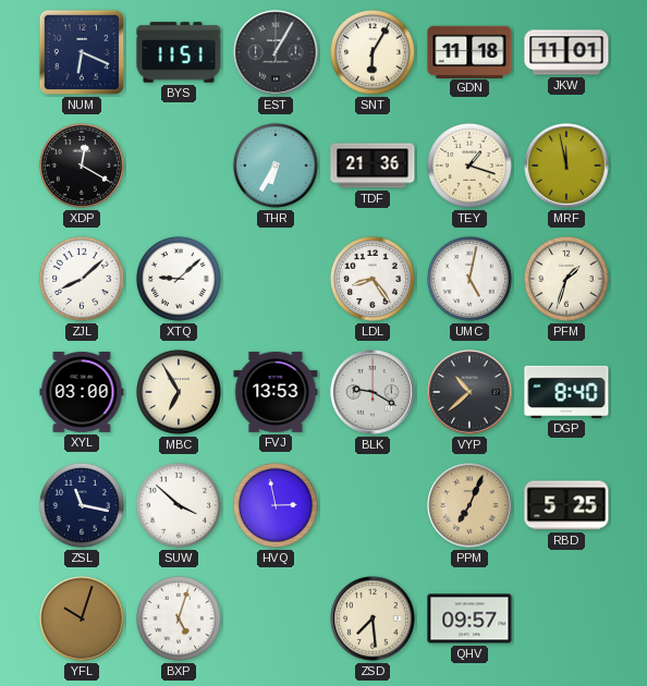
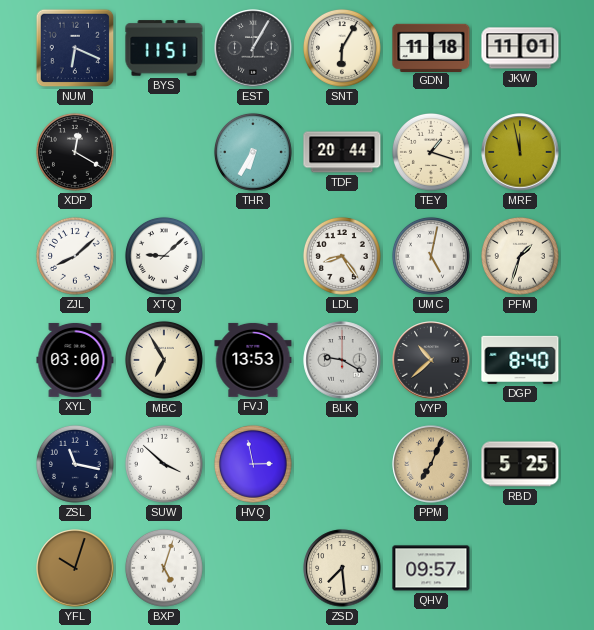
TDF: 21:36 -> 20:44 (342, 152)
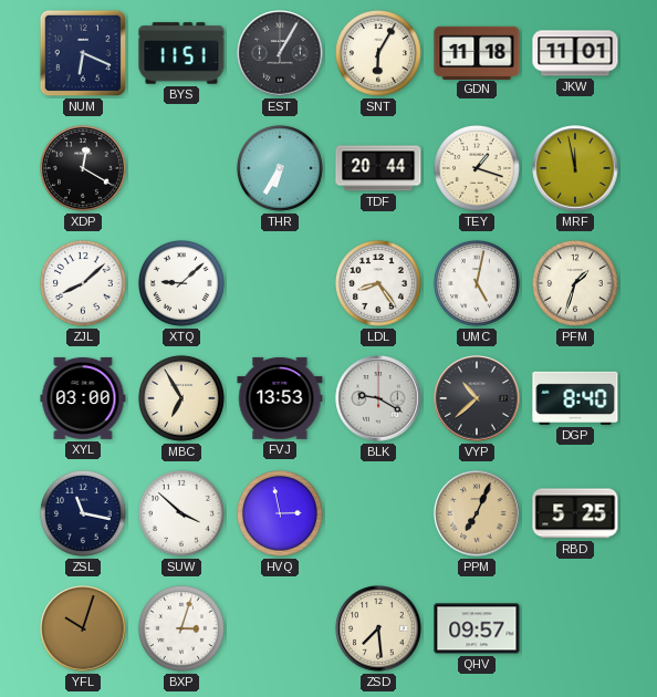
BXP: 5:03 -> 3:03 (181, 628)
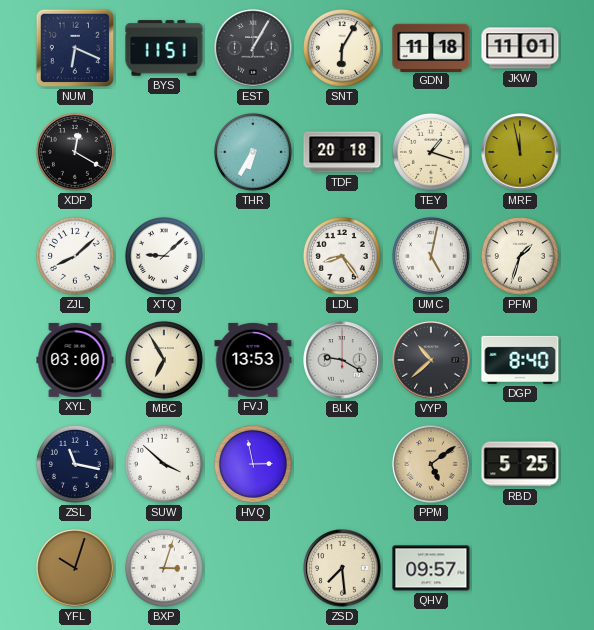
TDF: 20:44 -> 20:18 (342, 152)
PPM: 7:04 -> 5:09 (431, 464)
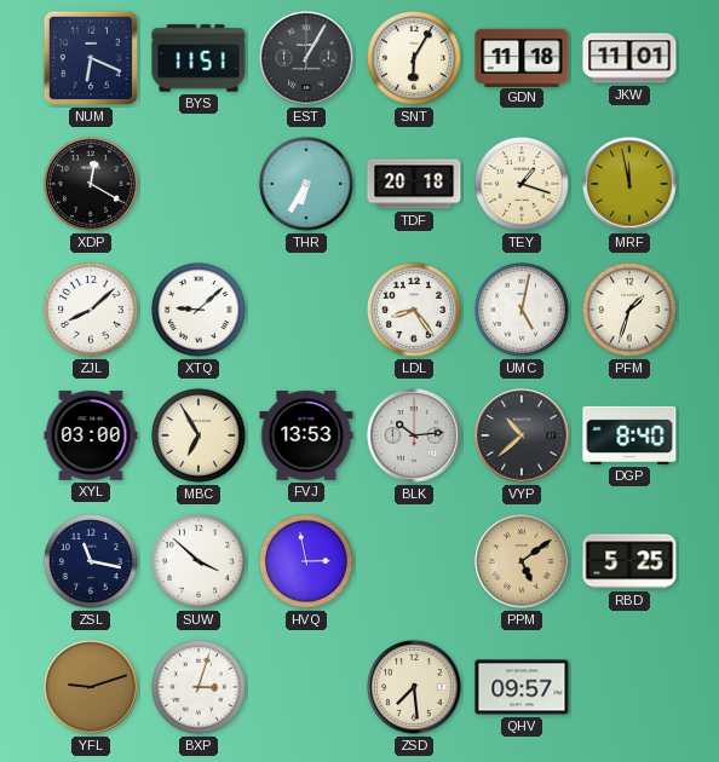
BLK: 9:20 -> 10:14 (414, 435)
YFL: 10:03 -> 9:12 (91, 687)
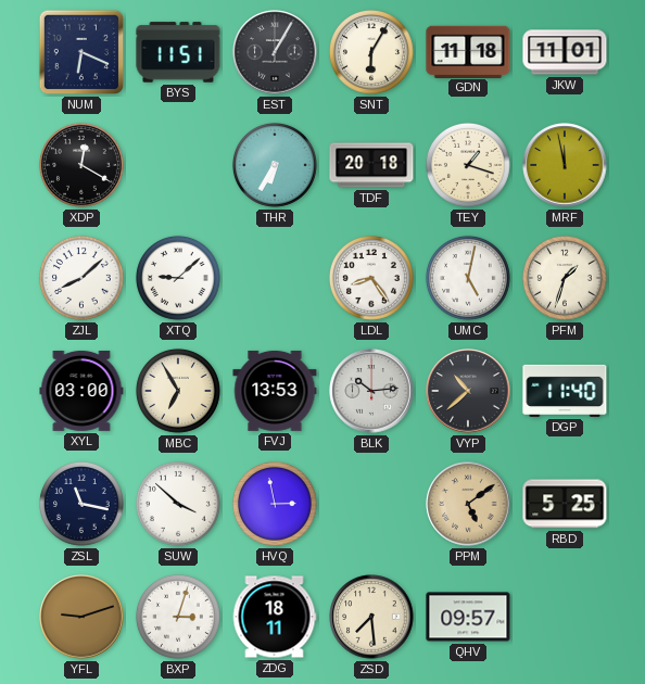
DGP: 8:40 -> 11:40 (565, 391)
ZDG: none -> 18:11 (275, 617)
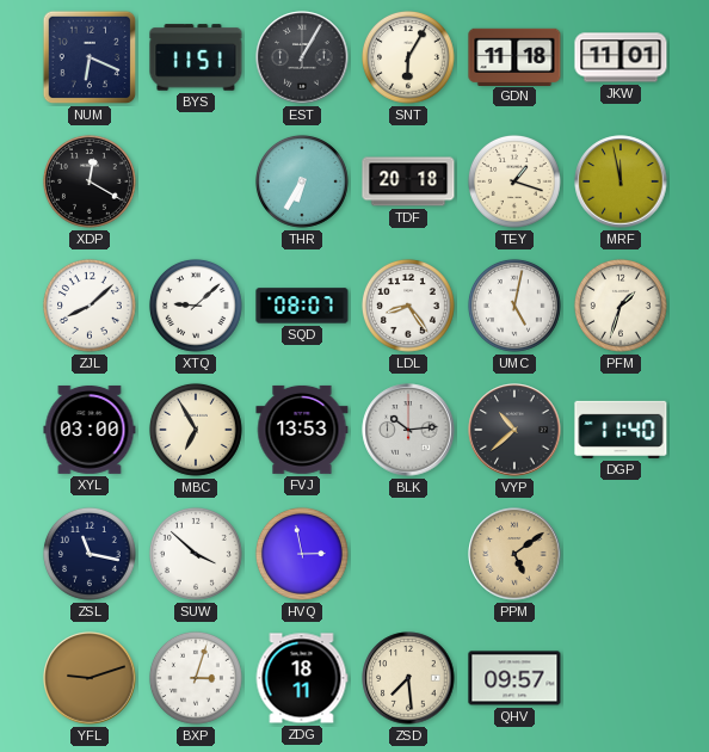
SQD: none -> 08:07 (302, 306)
RBD: 5:25 -> none (565, 504)
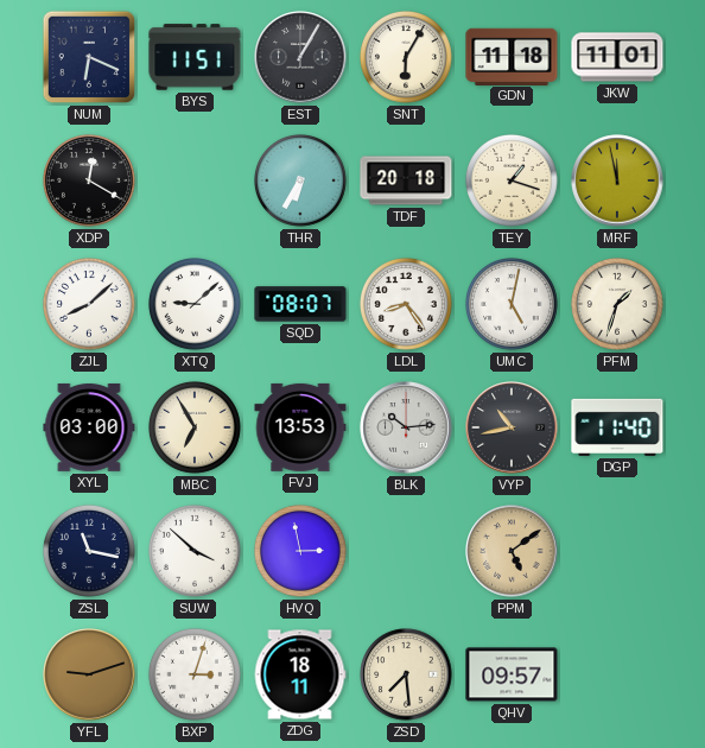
VYP: 10:38 -> 10:43 (512, 427)
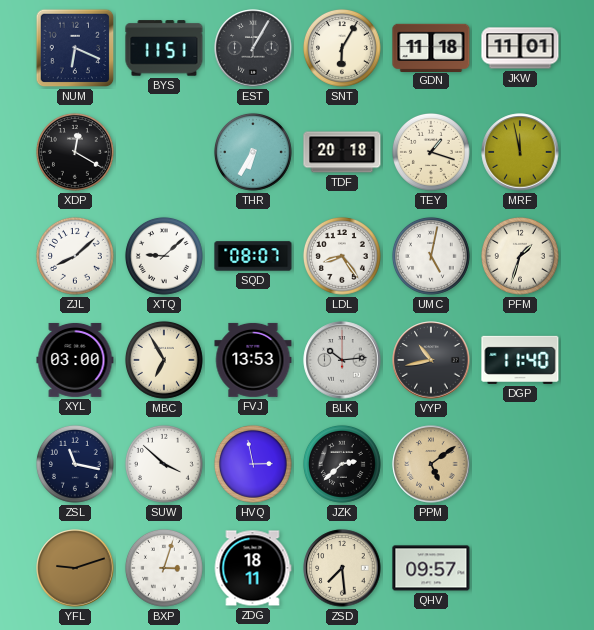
JZK: none -> 2:38 (342, 464)
